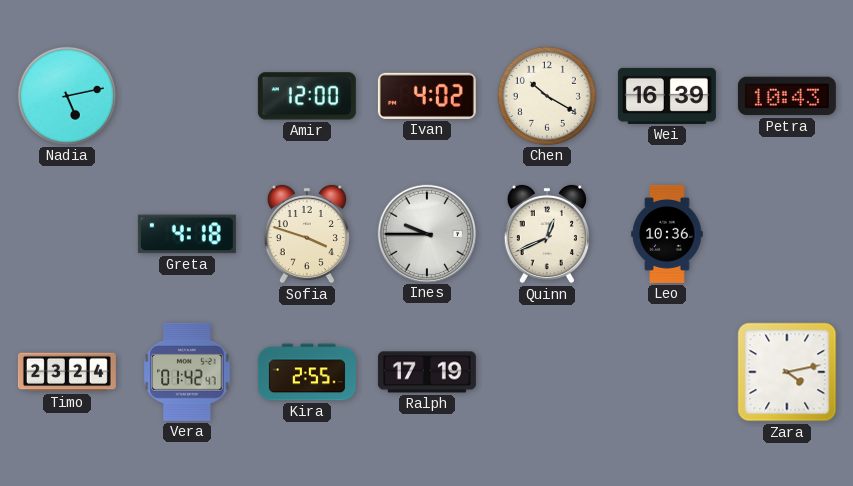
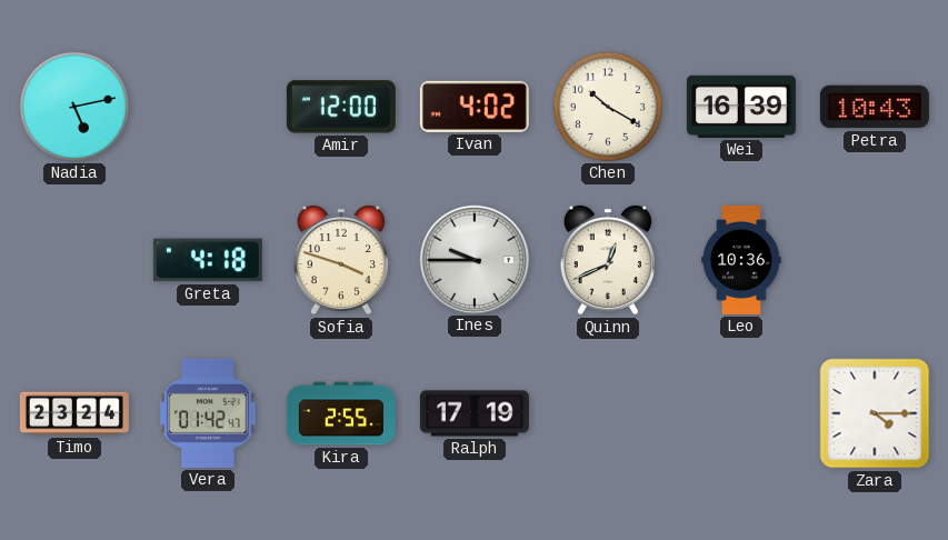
Zara: 4:13 -> 4:15 (875, 413)
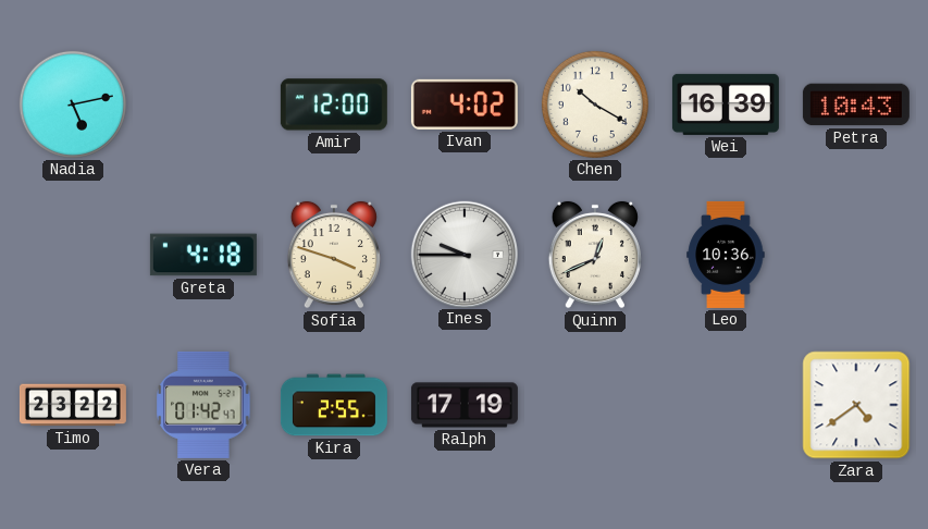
Timo: 23:24 -> 23:22 (73, 405)
Zara: 4:15 -> 4:39 (856, 405)
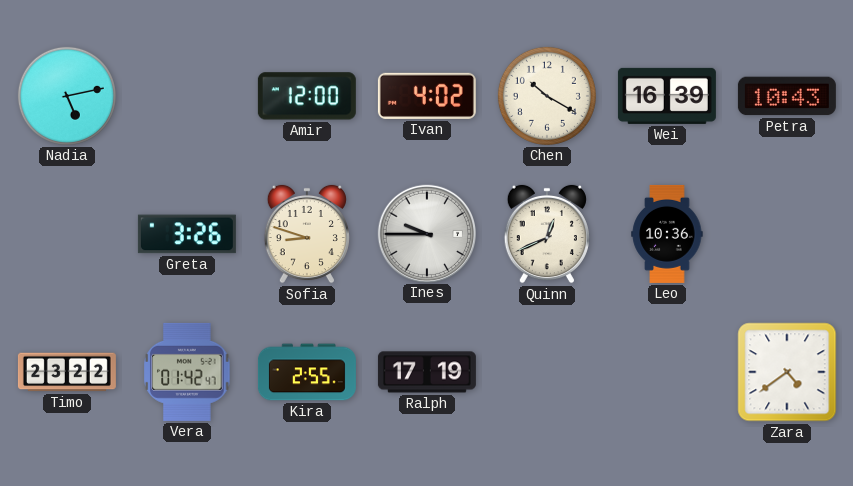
Greta: 4:18 -> 3:26 (187, 234)
Sofia: 3:48 -> 8:48 (307, 234)
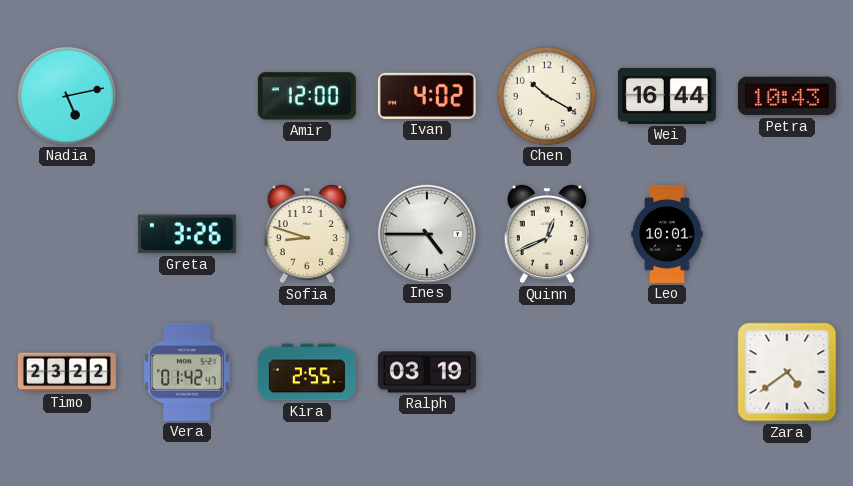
Wei: 16:39 -> 16:44 (667, 96)
Ines: 9:45 -> 4:45 (426, 233)
Leo: 10:36 -> 10:01 (667, 234)
Ralph: 17:19 -> 03:19 (427, 372)
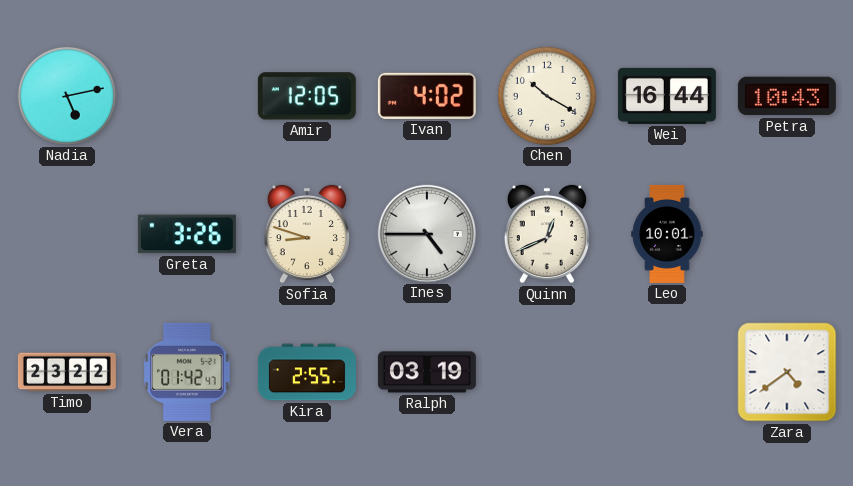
Amir: 12:00 -> 12:05 (307, 96)
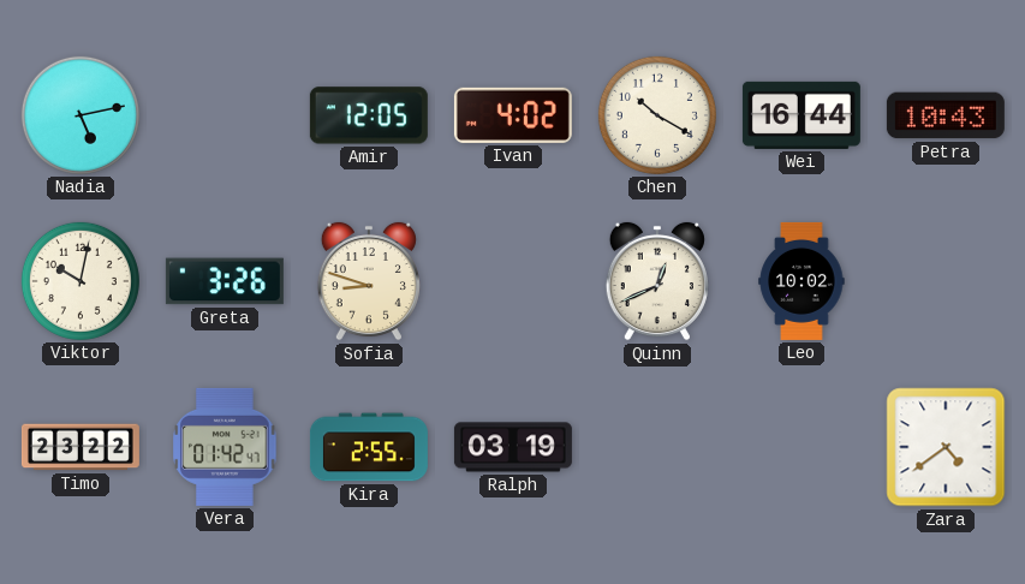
Viktor: none -> 10:02 (81, 281)
Ines: 4:45 -> none (426, 233)
Leo: 10:01 -> 10:02 (801, 281)
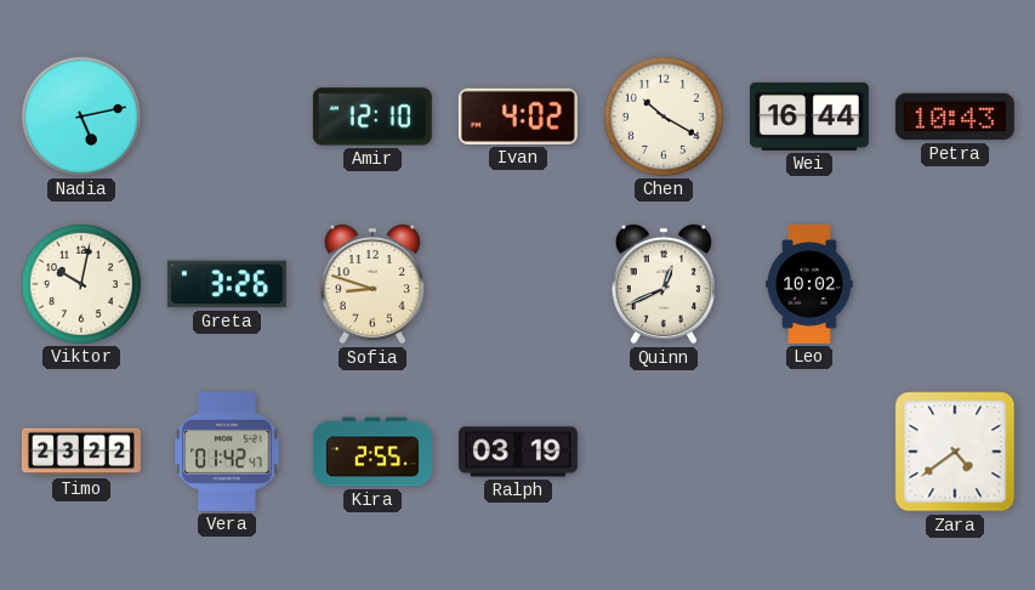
Amir: 12:05 -> 12:10 (373, 117)
